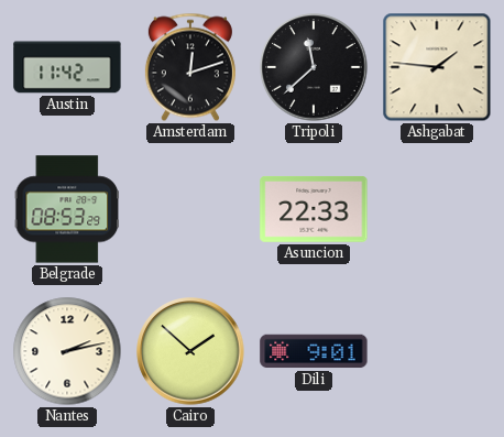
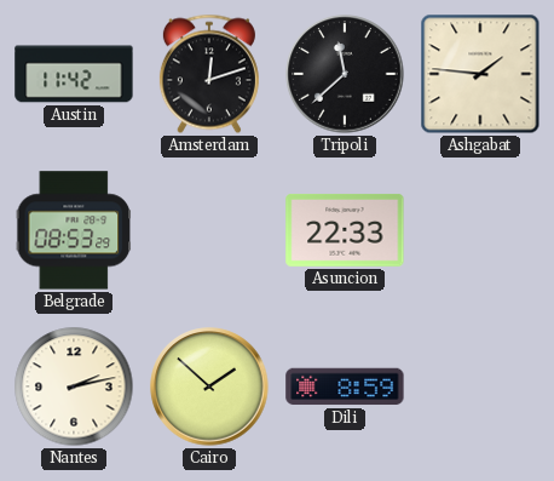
Dili: 9:01 -> 8:59 (345, 386)
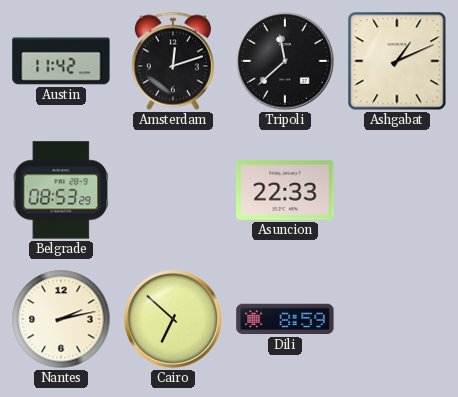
Ashgabat: 1:46 -> 1:11 (397, 61)
Cairo: 1:52 -> 6:52 (173, 319)
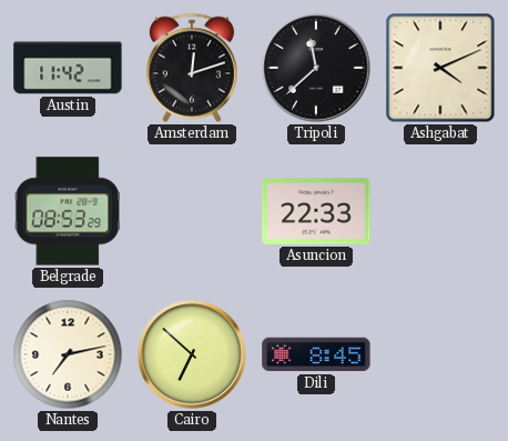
Ashgabat: 1:11 -> 4:11 (440, 68)
Nantes: 2:13 -> 7:13 (68, 354)
Dili: 8:59 -> 8:45 (316, 354)
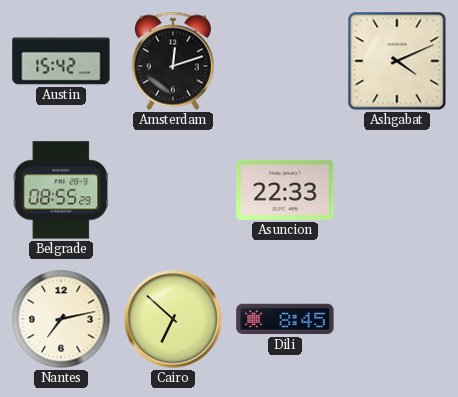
Austin: 11:42 -> 15:42 (61, 61)
Tripoli: 11:38 -> none (316, 68)
Belgrade: 08:53 -> 08:55 (61, 190)
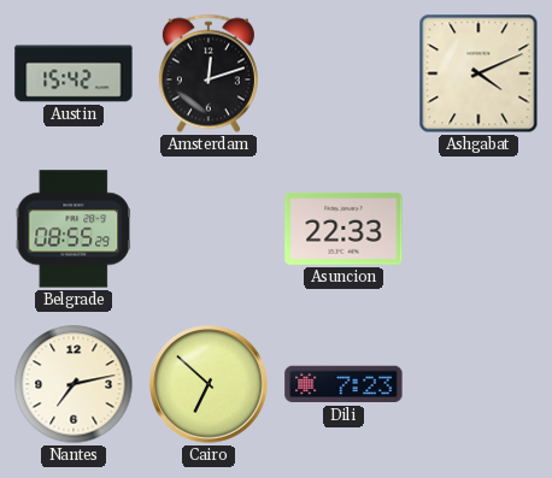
Dili: 8:45 -> 7:23 (343, 384)
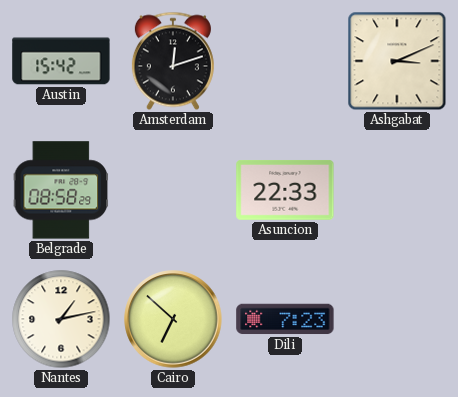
Ashgabat: 4:11 -> 3:11 (397, 61)
Belgrade: 08:55 -> 08:58 (61, 190)
Nantes: 7:13 -> 1:13 (61, 319)
